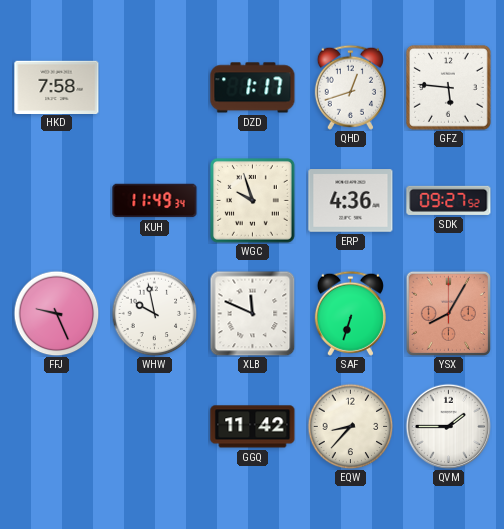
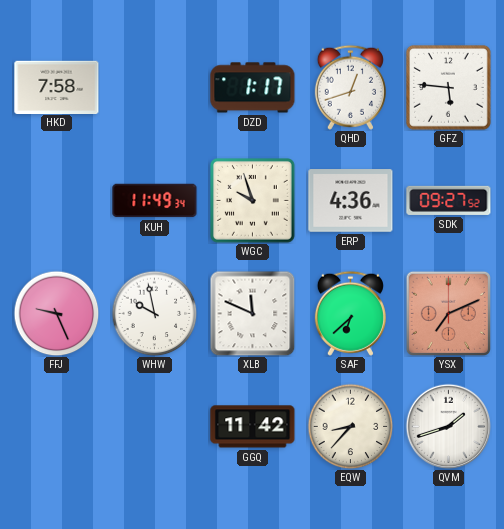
SAF: 6:33 -> 6:38 (350, 313)
YSX: 8:05 -> 7:11 (448, 313)
QVM: 1:45 -> 1:42 (448, 426)
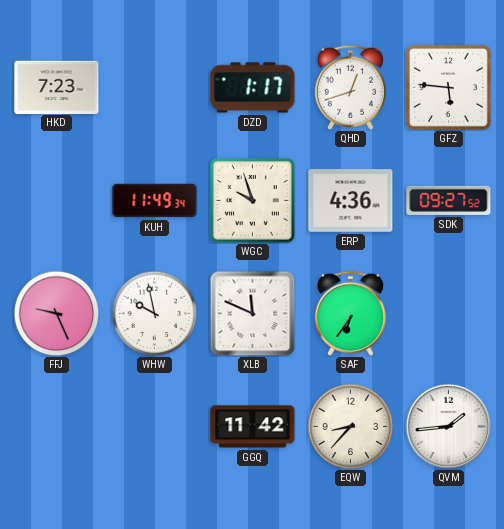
HKD: 7:58 -> 7:23 (57, 87)
SAF: 6:38 -> 6:36 (350, 313)
YSX: 7:11 -> none (448, 313)
QVM: 1:42 -> 1:44 (448, 426)
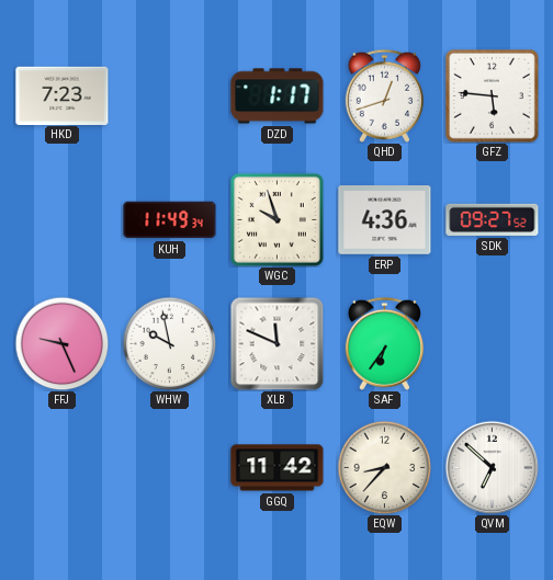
QVM: 1:44 -> 6:52 (492, 467)
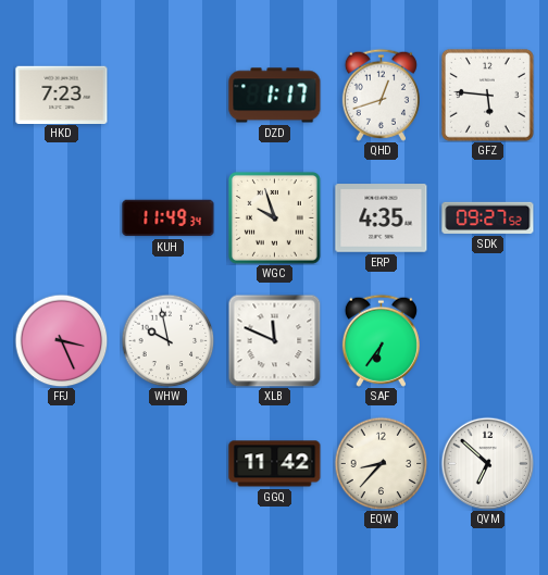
ERP: 4:36 -> 4:35 (382, 218)
FFJ: 9:26 -> 3:26 (61, 340)
